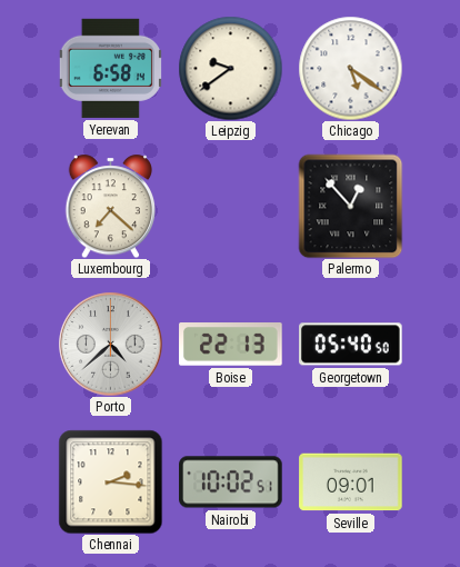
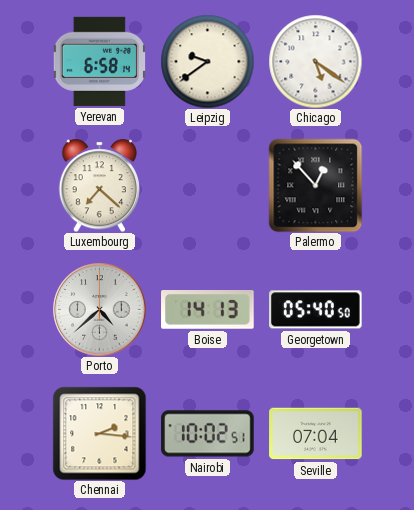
Boise: 22:13 -> 14:13 (208, 310)
Seville: 09:01 -> 07:04 (316, 434)
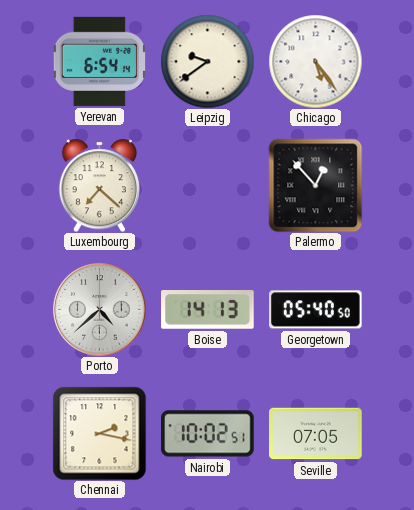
Yerevan: 6:58 -> 6:54 (99, 61)
Chicago: 5:21 -> 5:24 (315, 61)
Chennai: 2:16 -> 2:17 (99, 433)
Seville: 07:04 -> 07:05 (316, 434)
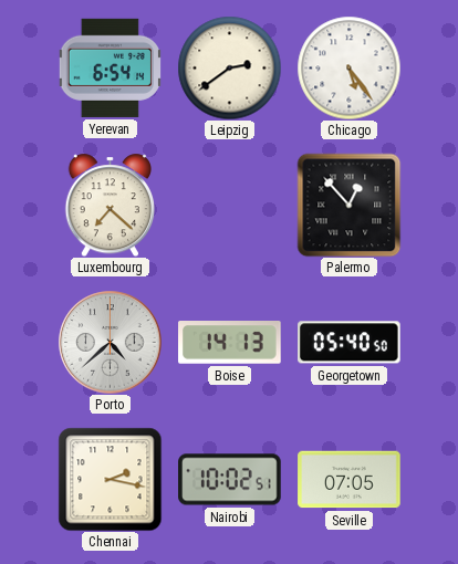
Leipzig: 9:39 -> 2:39 (229, 67)
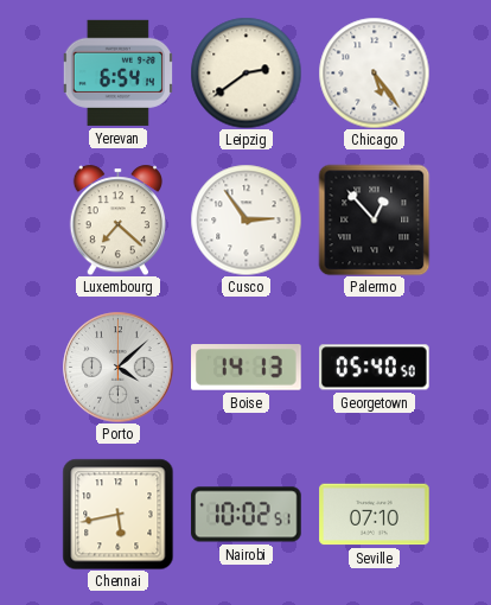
Cusco: none -> 2:54 (245, 219)
Porto: 4:38 -> 4:08 (117, 367)
Chennai: 2:17 -> 5:43 (117, 514)
Seville: 07:05 -> 07:10 (375, 515)
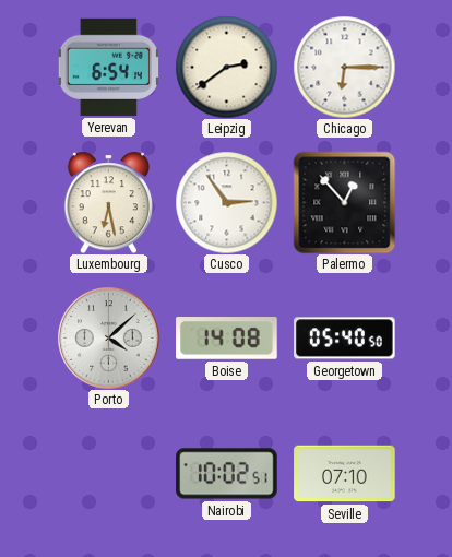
Chicago: 5:24 -> 6:15 (344, 67)
Luxembourg: 7:22 -> 6:28 (108, 202)
Boise: 14:13 -> 14:08 (227, 339)
Chennai: 5:43 -> none (117, 514)
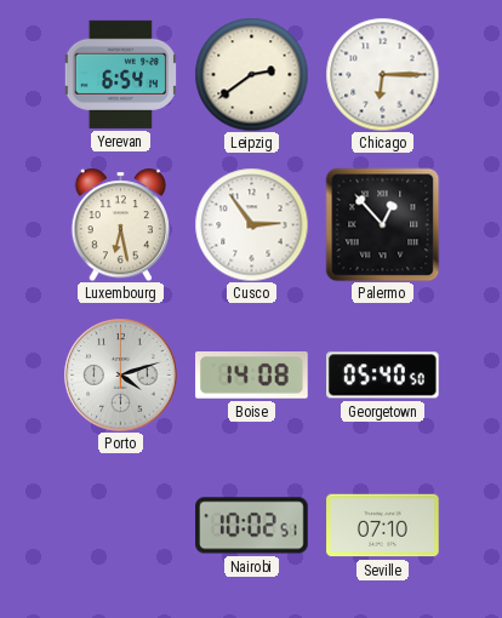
Porto: 4:08 -> 4:12 (120, 374)
